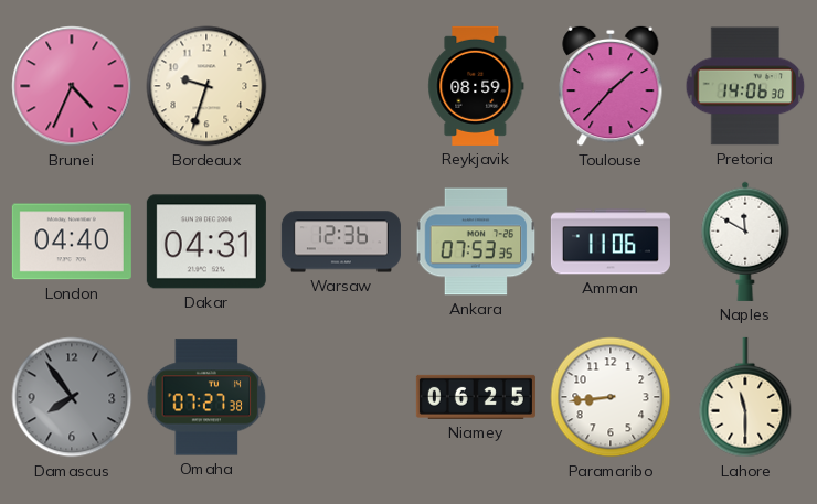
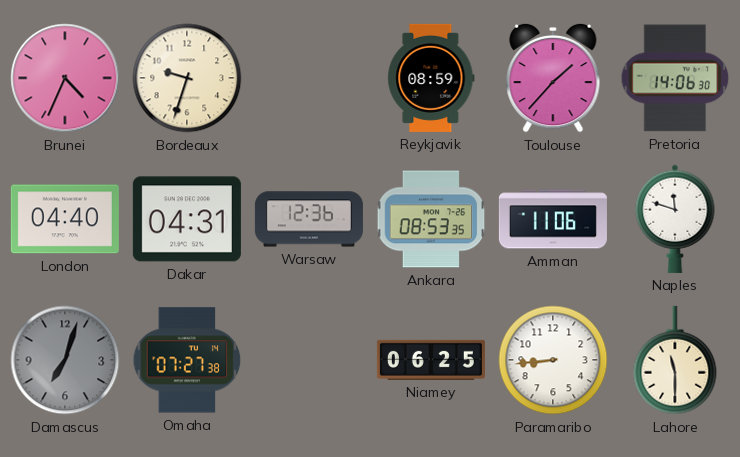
Ankara: 07:53 -> 08:53 (431, 219)
Naples: 11:50 -> 11:48 (675, 219)
Damascus: 7:54 -> 7:03 (65, 360)
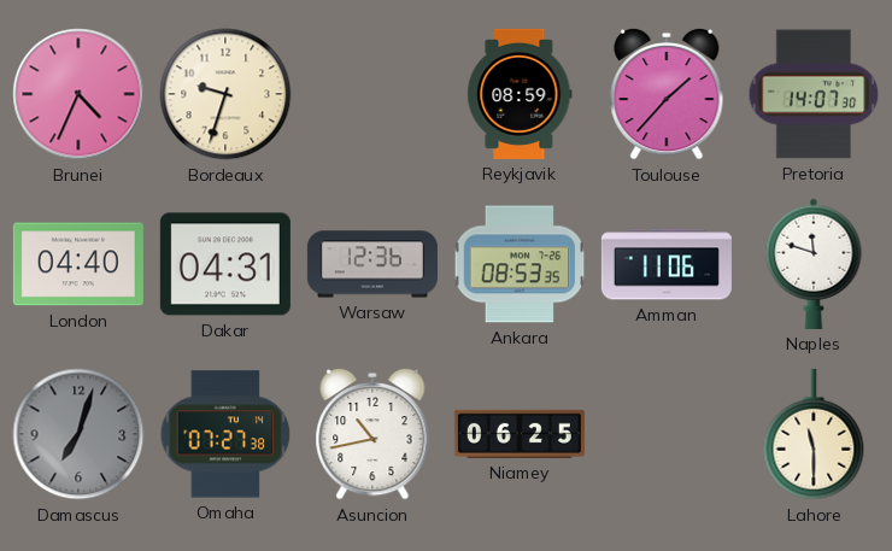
Pretoria: 14:06 -> 14:07 (814, 94)
Asuncion: none -> 10:43 (372, 434)
Paramaribo: 8:44 -> none (553, 360)
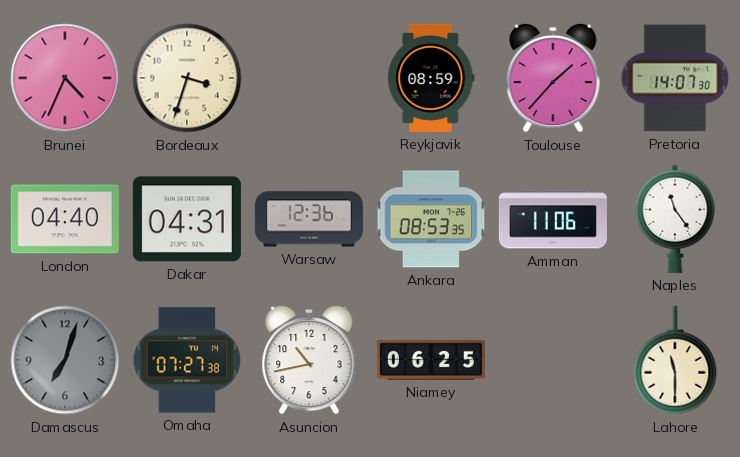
Bordeaux: 9:33 -> 3:33 (187, 78)
Naples: 11:48 -> 11:24 (675, 219)
